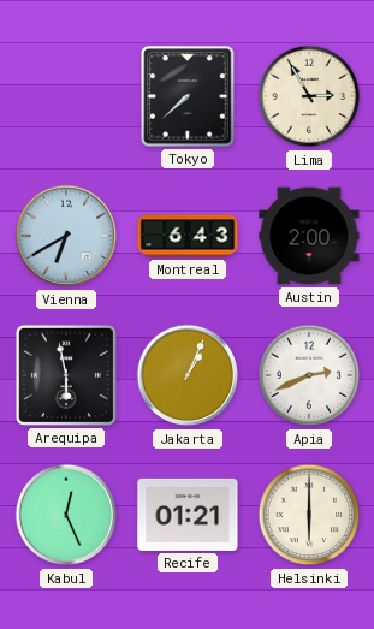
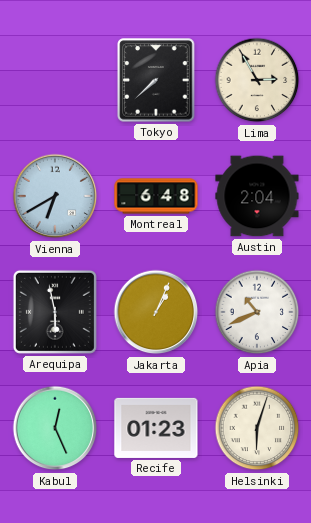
Montreal: 6:43 -> 6:48 (156, 196)
Austin: 2:00 -> 2:04 (257, 196)
Apia: 2:41 -> 10:41 (257, 312)
Recife: 01:21 -> 01:23 (156, 428)
Helsinki: 6:00 -> 6:03 (257, 428)
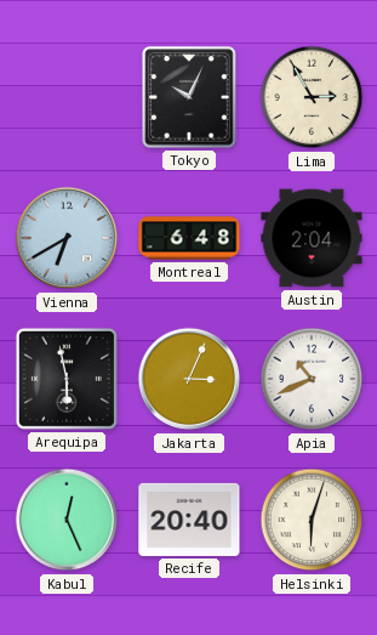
Tokyo: 7:38 -> 10:04 (189, 97)
Jakarta: 1:04 -> 3:04 (189, 379)
Recife: 01:23 -> 20:40 (189, 520)
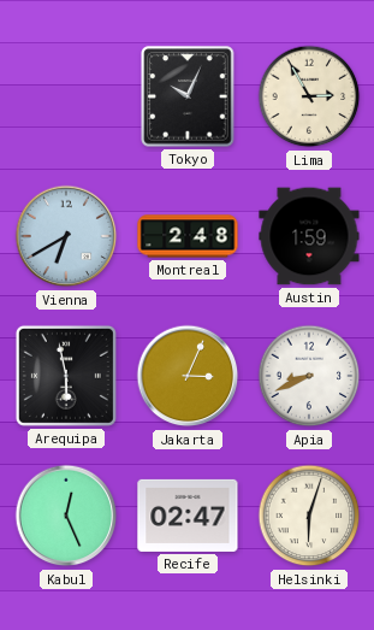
Montreal: 6:48 -> 2:48 (188, 236)
Austin: 2:04 -> 1:59 (309, 236)
Apia: 10:41 -> 8:41 (309, 376)
Recife: 20:40 -> 02:47 (188, 516)
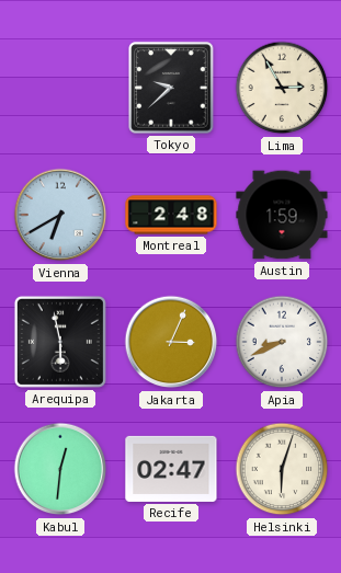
Tokyo: 10:04 -> 9:38 (171, 88)
Kabul: 12:26 -> 12:31 (60, 469)
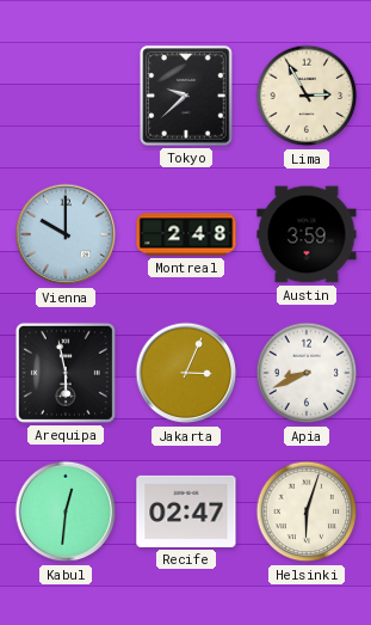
Vienna: 6:40 -> 10:00 (66, 234)
Austin: 1:59 -> 3:59 (307, 234)
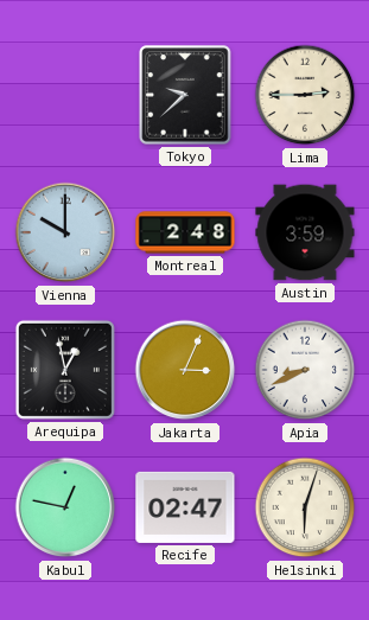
Lima: 2:55 -> 2:45 (305, 95)
Arequipa: 5:58 -> 12:58 (65, 370)
Kabul: 12:31 -> 12:47 (65, 507)
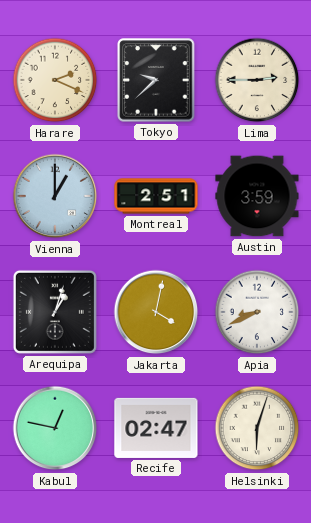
Harare: none -> 2:19 (55, 80)
Vienna: 10:00 -> 1:00 (55, 196)
Montreal: 2:48 -> 2:51 (156, 196)
Arequipa: 12:58 -> 1:03 (55, 312)
Jakarta: 3:04 -> 4:02 (156, 312)
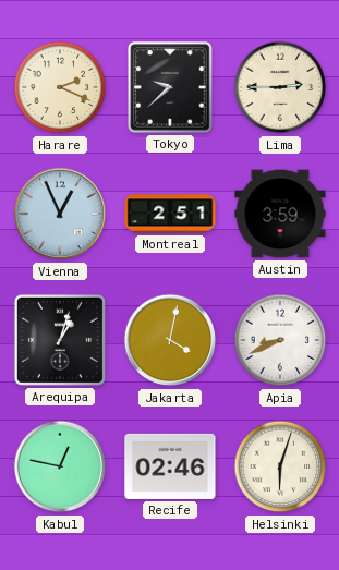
Vienna: 1:00 -> 12:56 (60, 214)
Recife: 02:47 -> 02:46 (170, 466)
